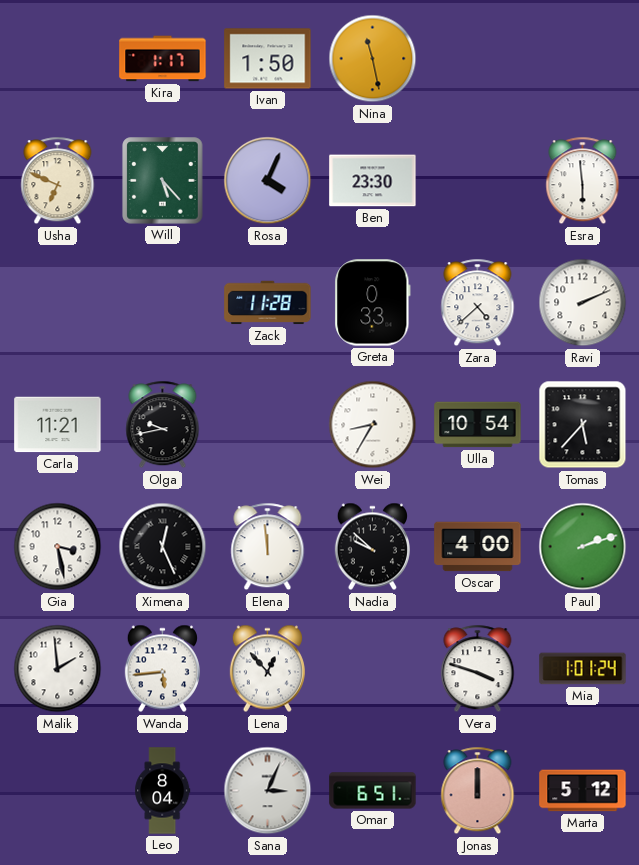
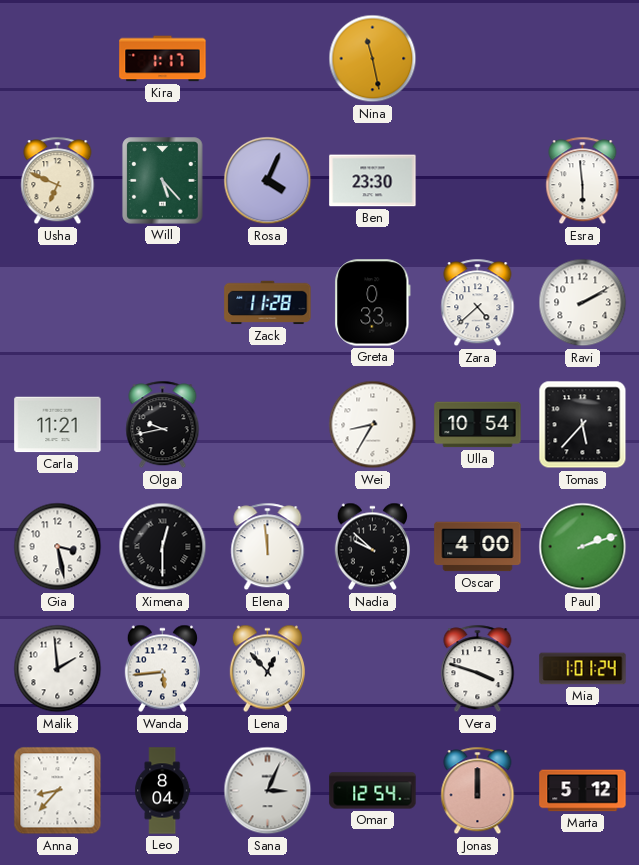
Ivan: 1:50 -> none (268, 59)
Ravi: 2:11 -> 2:10 (583, 303)
Ximena: 12:26 -> 12:30 (163, 547)
Anna: none -> 8:37 (58, 791)
Omar: 6:51 -> 12:54 (373, 791)
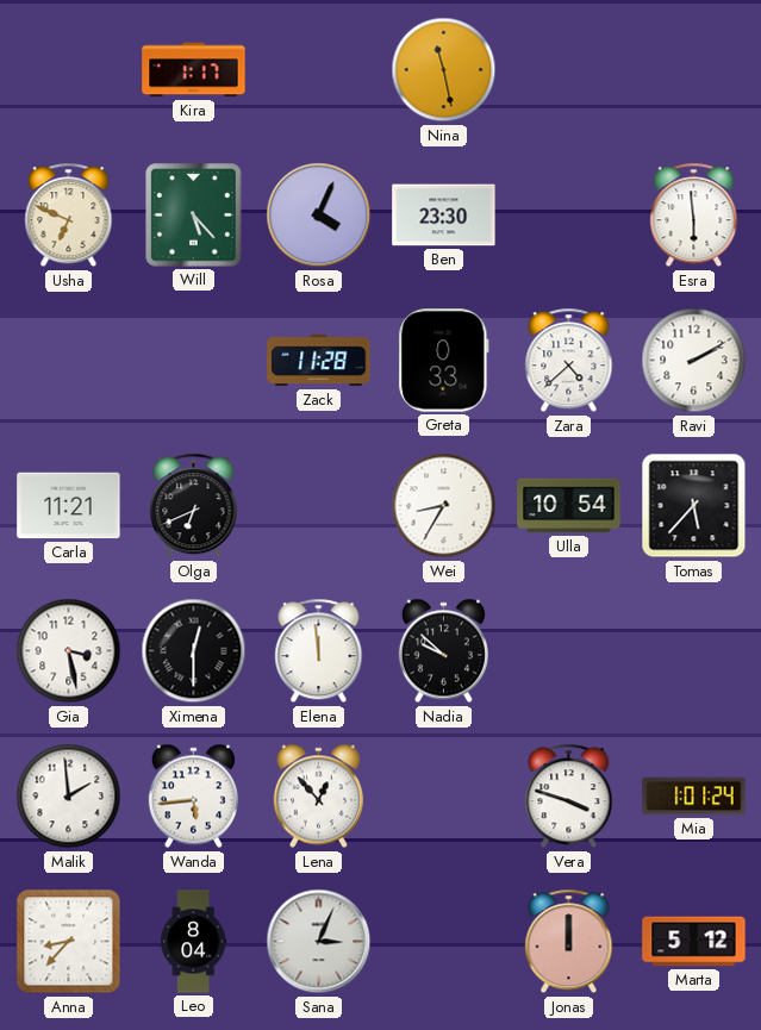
Olga: 9:43 -> 6:41 (194, 506)
Oscar: 4:00 -> none (478, 547)
Paul: 2:12 -> none (583, 547)
Omar: 12:54 -> none (373, 791)
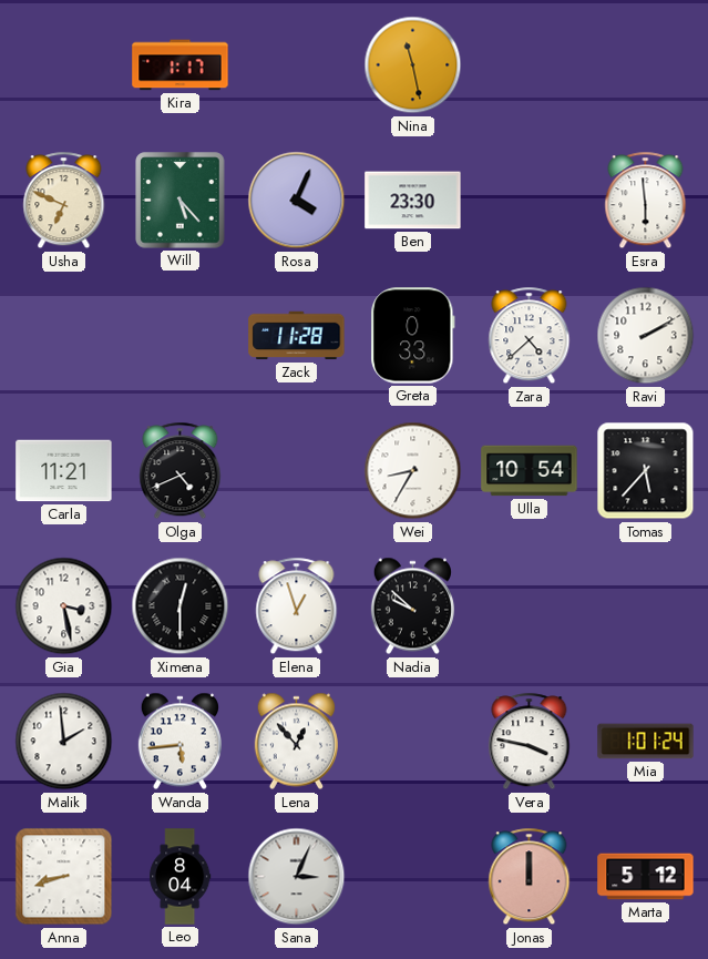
Olga: 6:41 -> 4:41 (181, 471)
Elena: 11:59 -> 12:57 (297, 606)
Vera: 3:48 -> 3:47 (530, 742)
Anna: 8:37 -> 8:42 (64, 877)
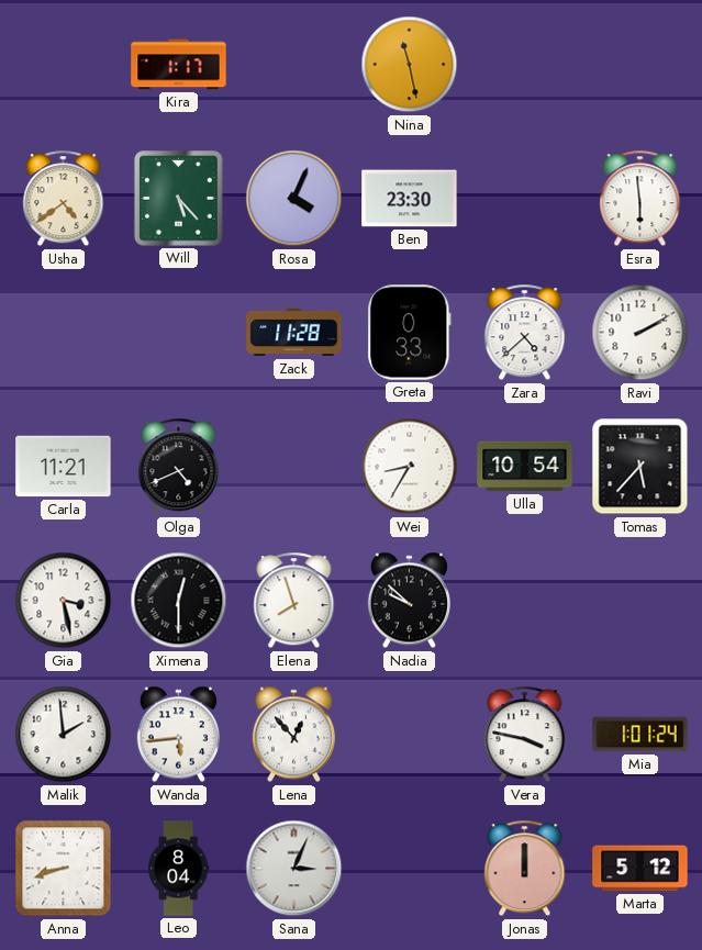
Usha: 6:49 -> 4:39 (64, 199)
Elena: 12:57 -> 7:57 (294, 601)
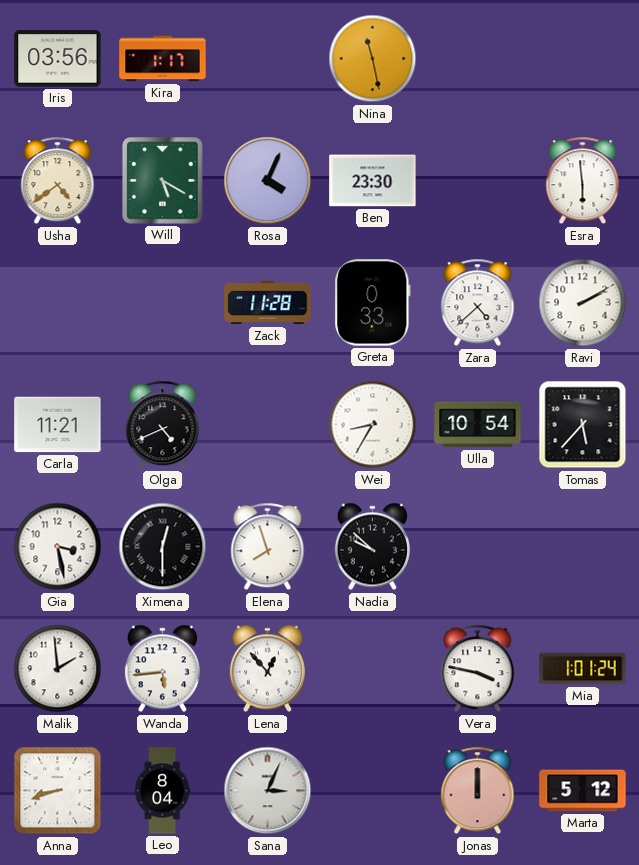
Iris: none -> 03:56 (58, 59)
Will: 5:23 -> 5:20 (163, 181)
